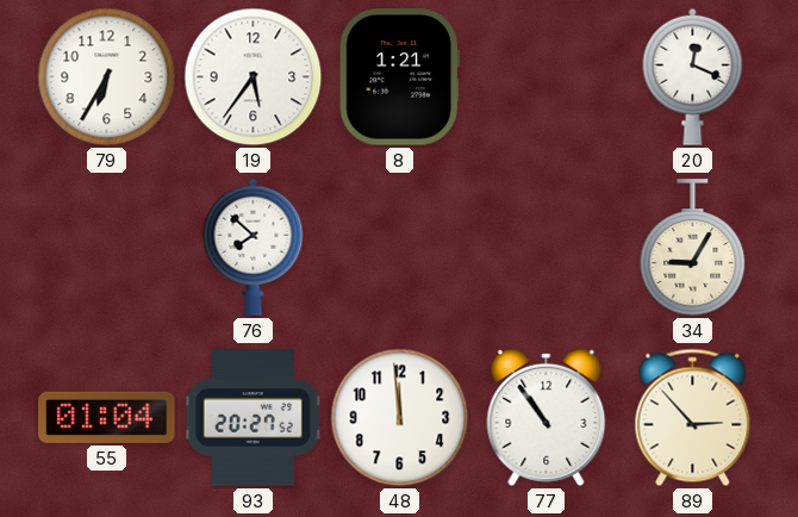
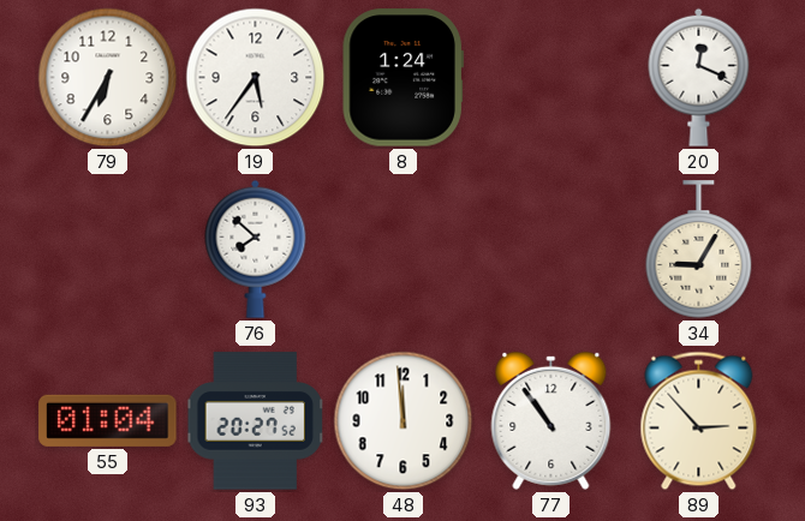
8: 1:21 -> 1:24 (402, 78)
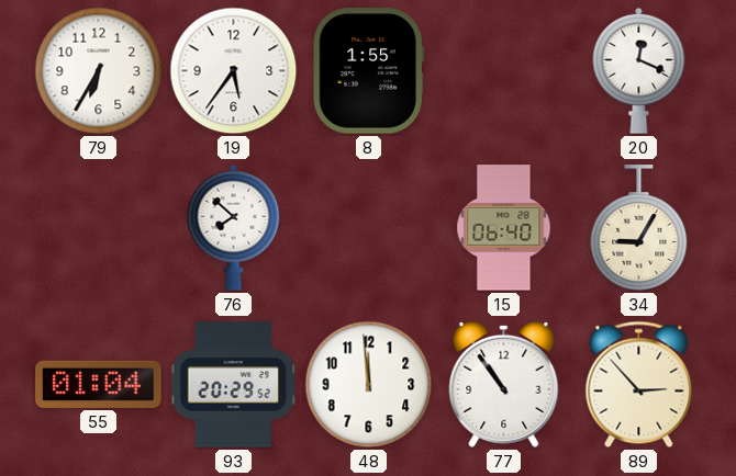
8: 1:24 -> 1:55 (368, 71)
15: none -> 06:40 (504, 228)
93: 20:27 -> 20:29 (233, 385)
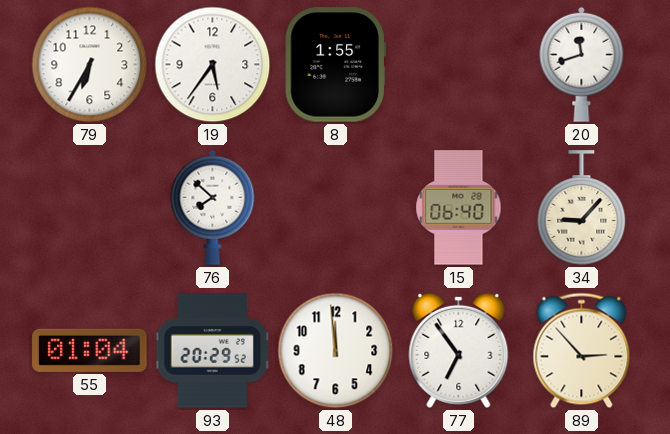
20: 12:19 -> 11:42 (582, 64)
34: 9:05 -> 9:07 (582, 208)
77: 10:54 -> 6:54 (459, 350)
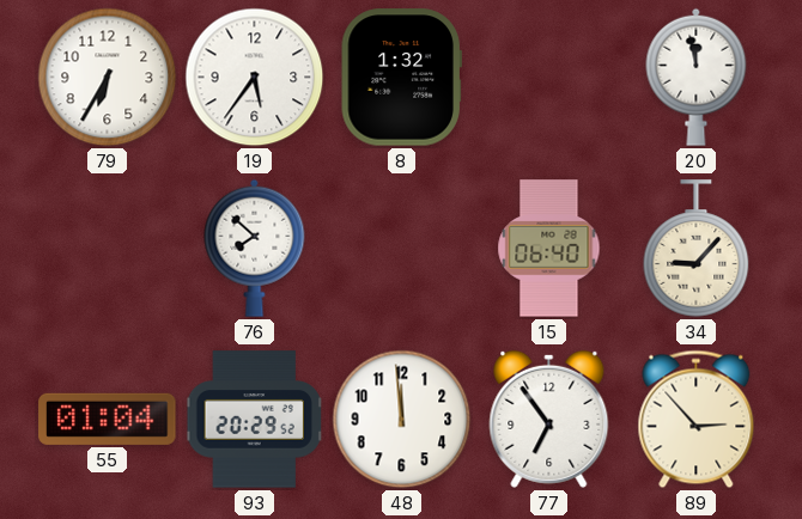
8: 1:55 -> 1:32 (401, 78)
20: 11:42 -> 11:58 (697, 77)
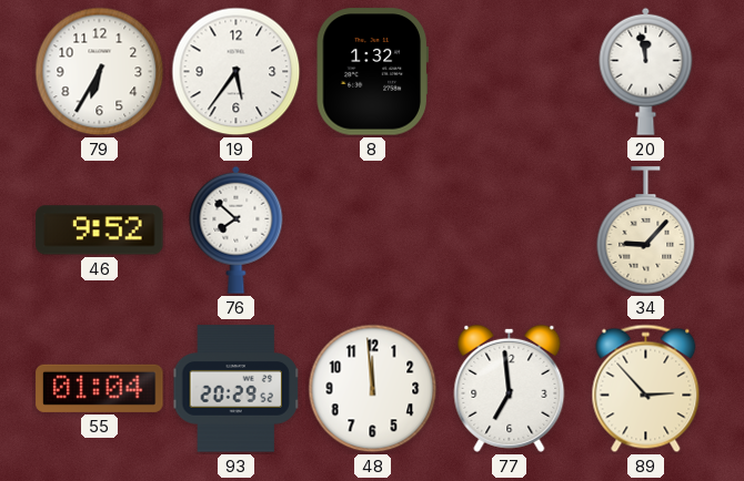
46: none -> 9:52 (100, 231)
15: 06:40 -> none (549, 249)
77: 6:54 -> 6:59 (510, 388)
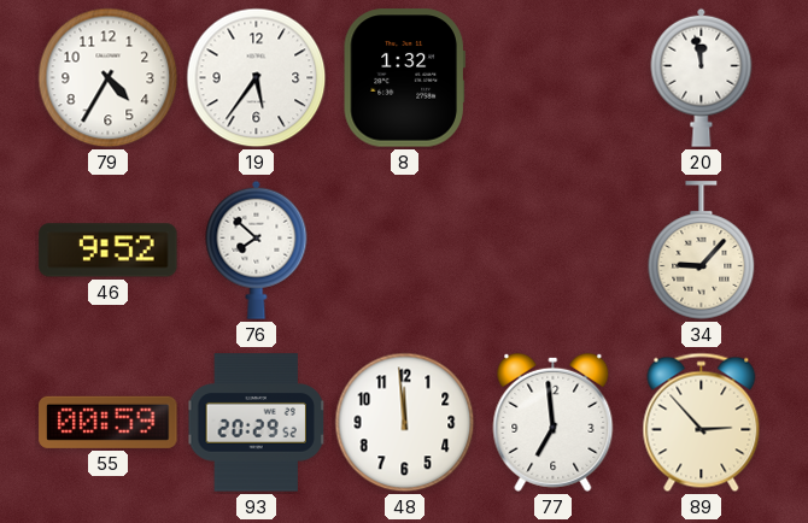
79: 6:35 -> 4:35 (109, 78)
55: 01:04 -> 00:59 (109, 422)
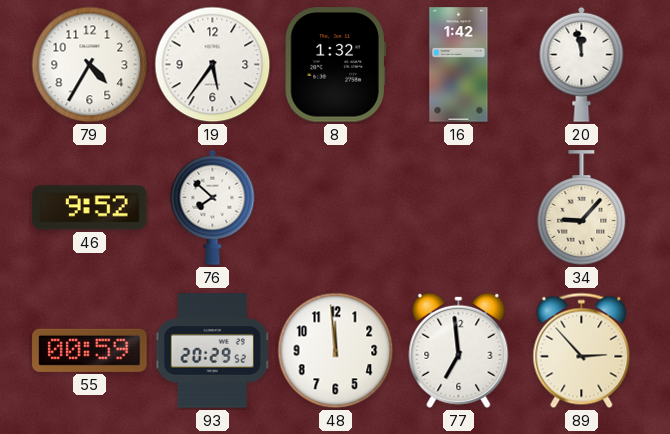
16: none -> 1:42 (459, 65)
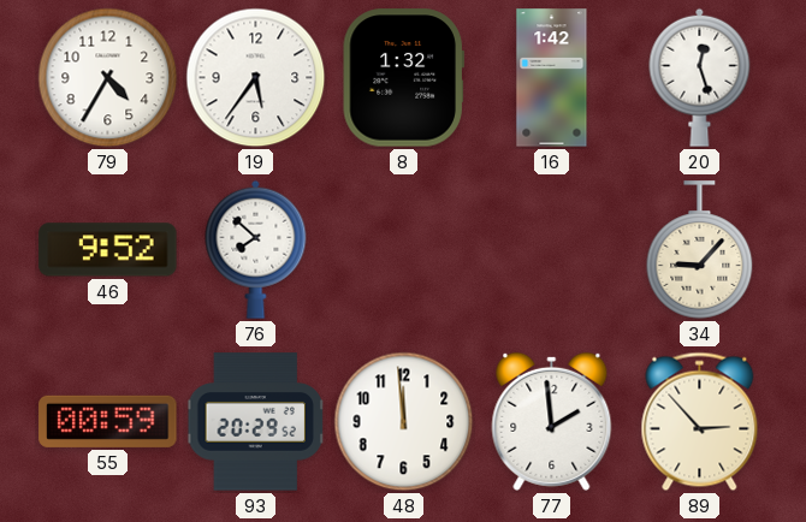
20: 11:58 -> 12:27 (700, 77)
77: 6:59 -> 1:59 (552, 421)
